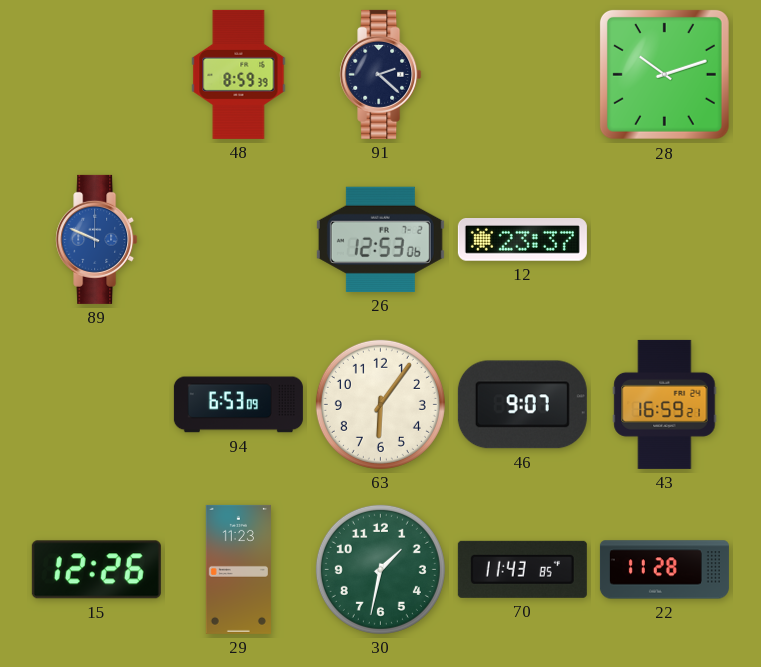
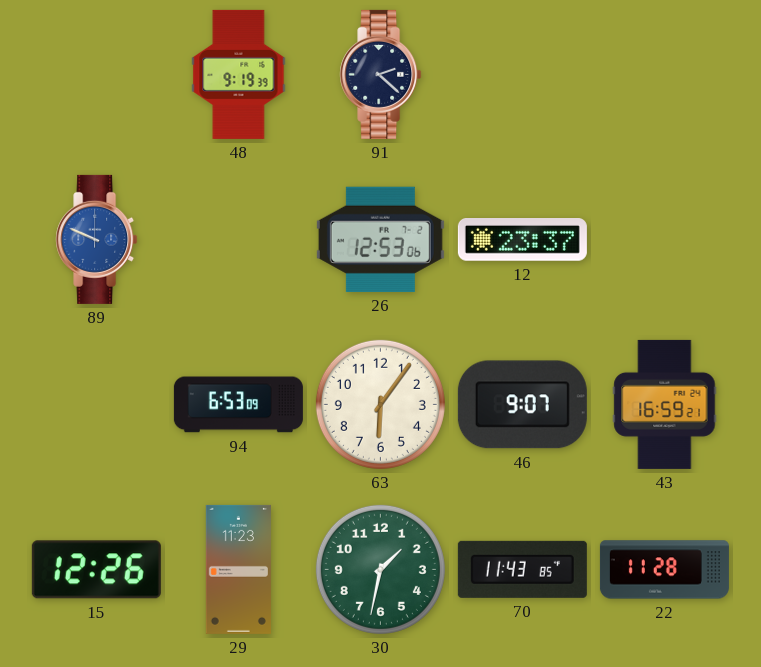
48: 8:59 -> 9:19 (239, 74)
28: 10:12 -> none (664, 74)
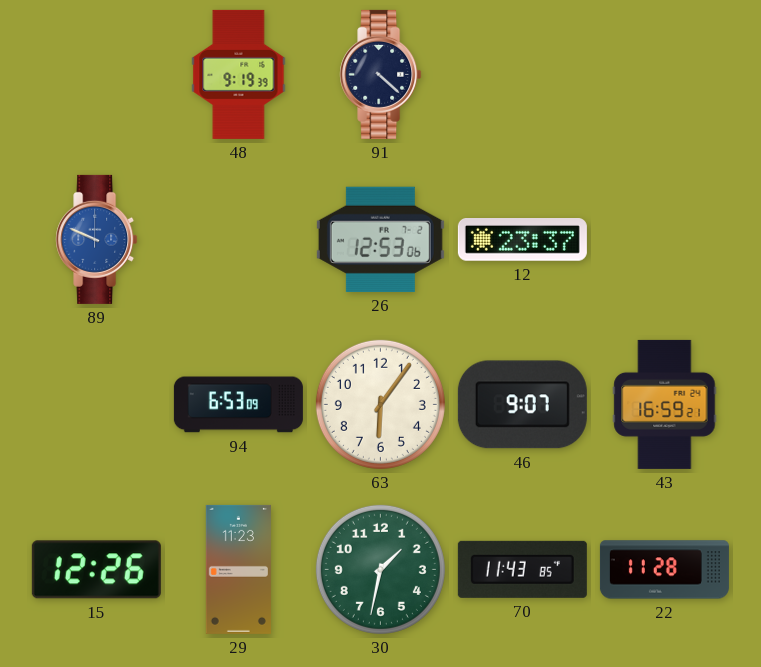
91: 2:22 -> 4:22 (381, 74)
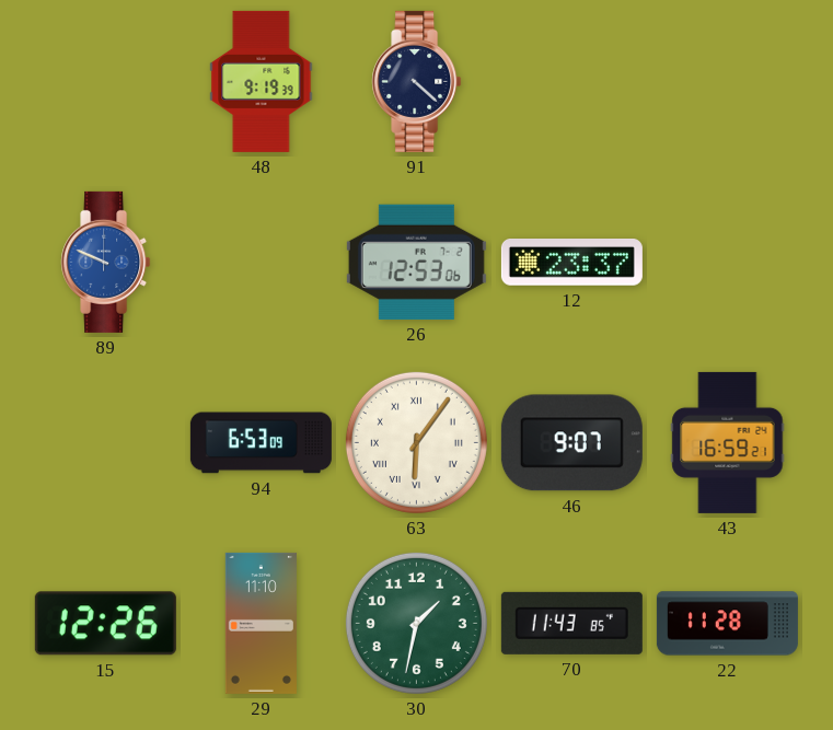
63 numerals: Arabic -> Roman (416, 442)
29: 11:23 -> 11:10 (261, 623)
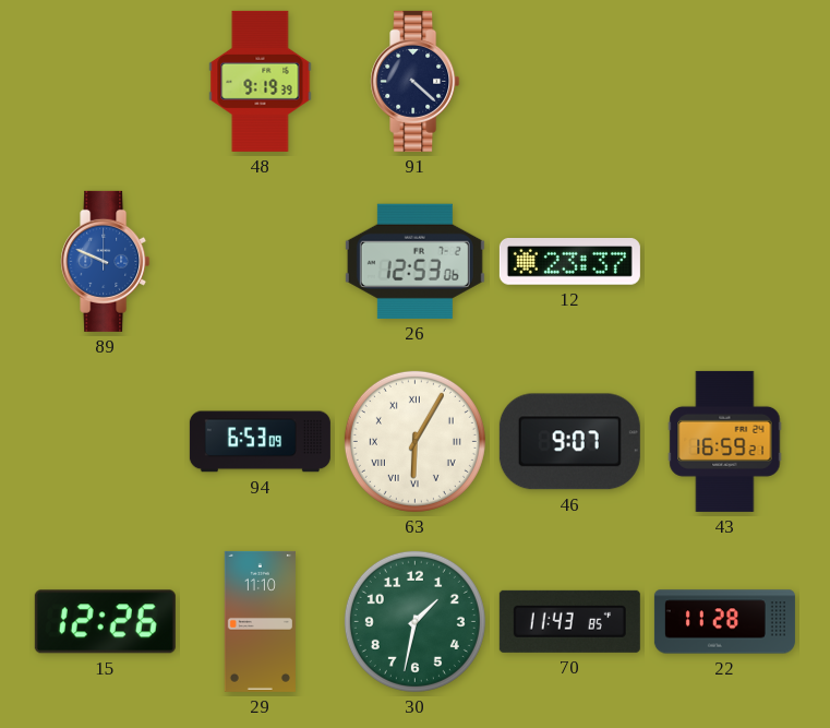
63: 6:06 -> 6:05 (414, 441)
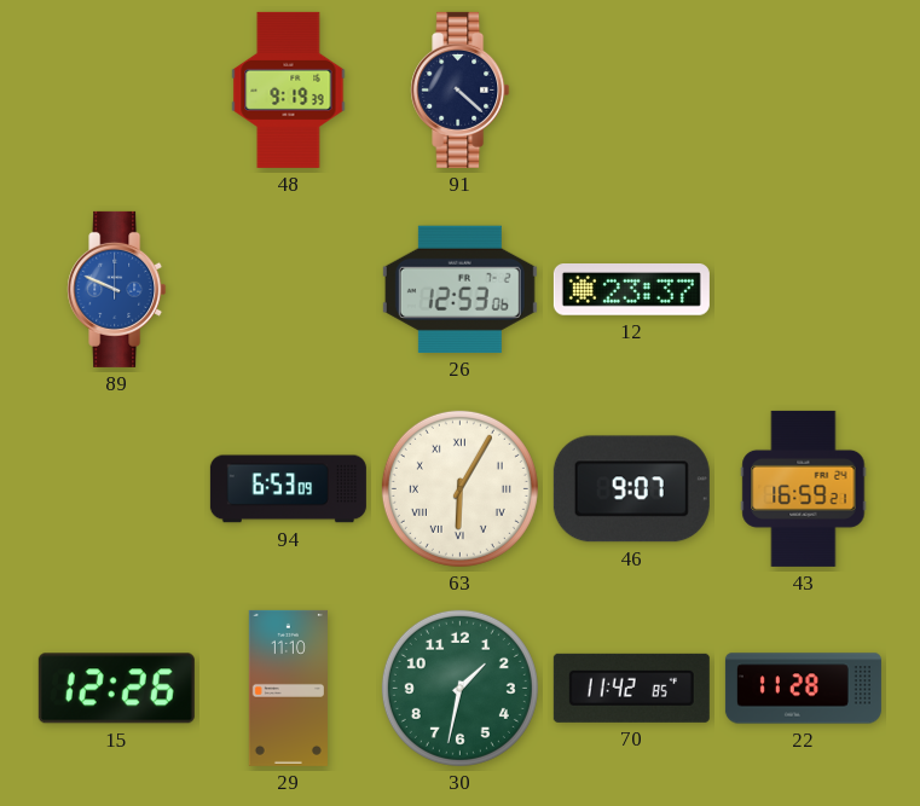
70: 11:43 -> 11:42 (631, 688)
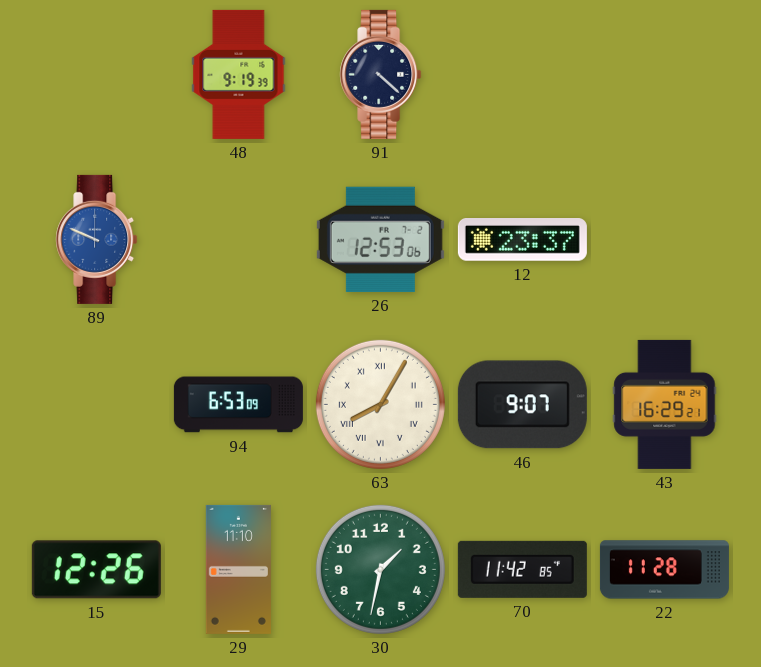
63: 6:05 -> 8:05 (380, 404)
43: 16:59 -> 16:29 (665, 404)
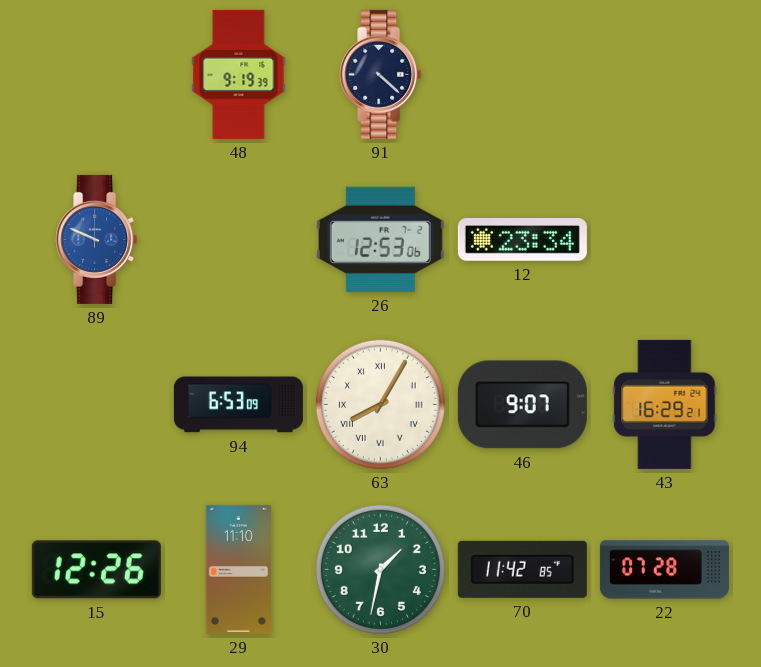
12: 23:37 -> 23:34 (522, 240)
22: 11:28 -> 07:28 (664, 570)
